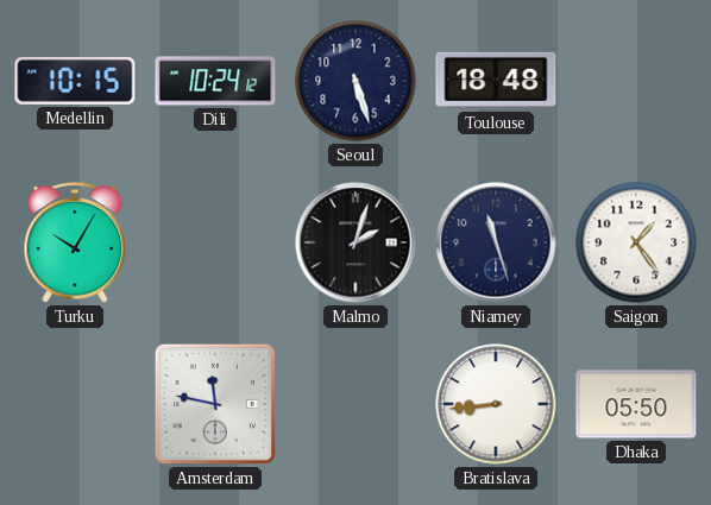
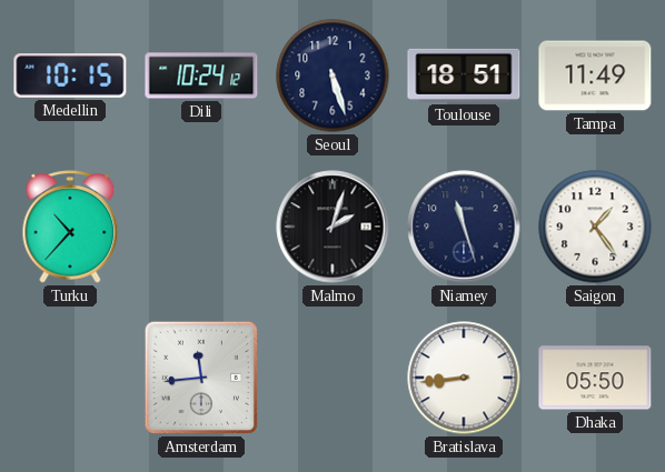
Toulouse: 18:48 -> 18:51 (464, 76)
Tampa: none -> 11:49 (595, 76)
Turku: 10:05 -> 10:37 (70, 227)
Amsterdam: 11:47 -> 11:44 (201, 378)
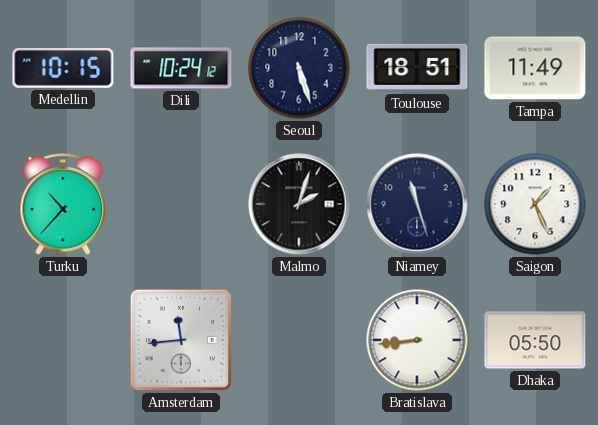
Saigon: 1:24 -> 1:26 (535, 204)
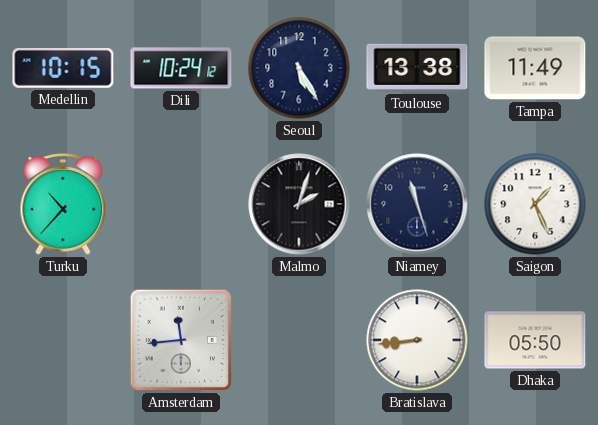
Seoul: 5:27 -> 5:25 (299, 68)
Toulouse: 18:51 -> 13:38 (417, 68)
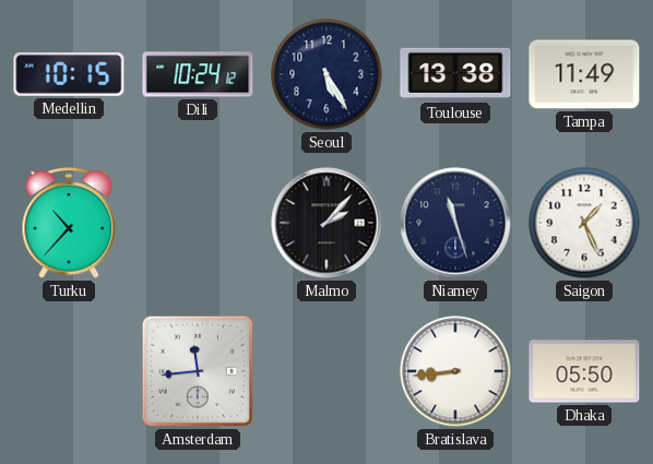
Malmo: 2:03 -> 2:07 (326, 223)
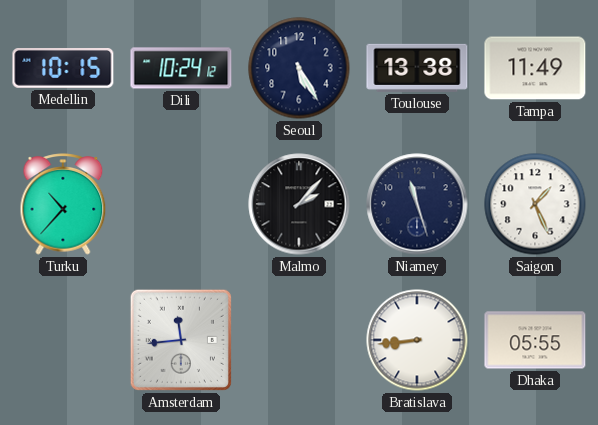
Dhaka: 05:50 -> 05:55 (535, 340)
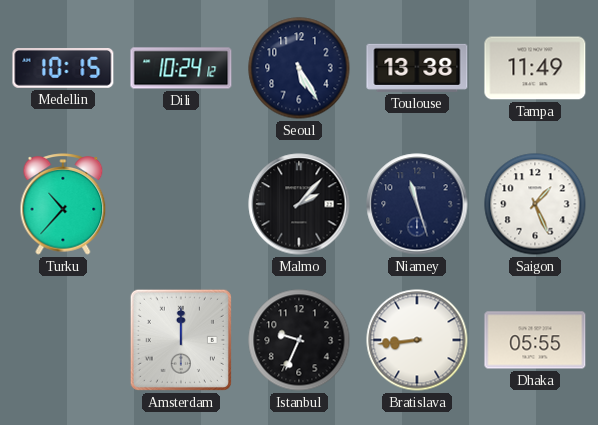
Amsterdam: 11:44 -> 12:00 (181, 340)
Istanbul: none -> 9:34 (299, 340)
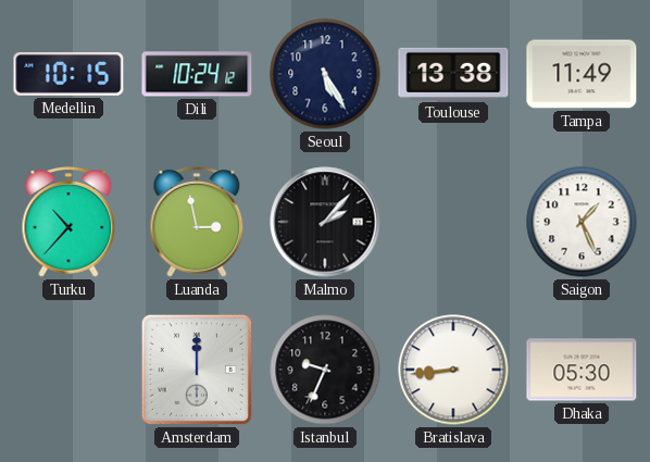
Luanda: none -> 2:58 (197, 222)
Niamey: 11:27 -> none (417, 204)
Dhaka: 05:55 -> 05:30 (582, 370)
